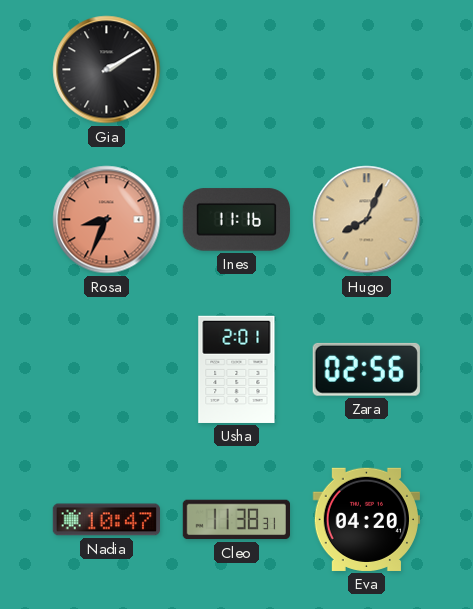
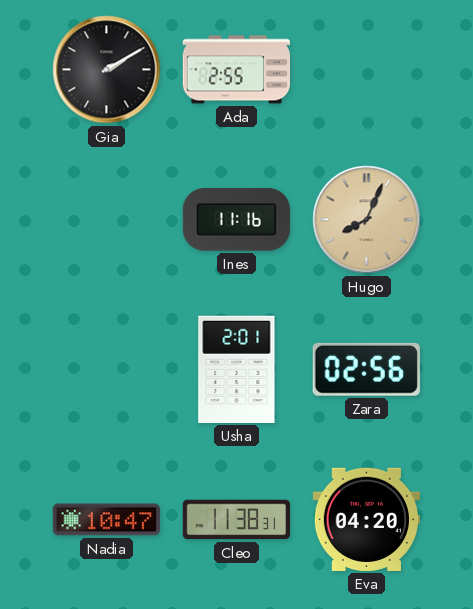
Ada: none -> 2:55 (236, 70)
Rosa: 8:34 -> none (107, 220)
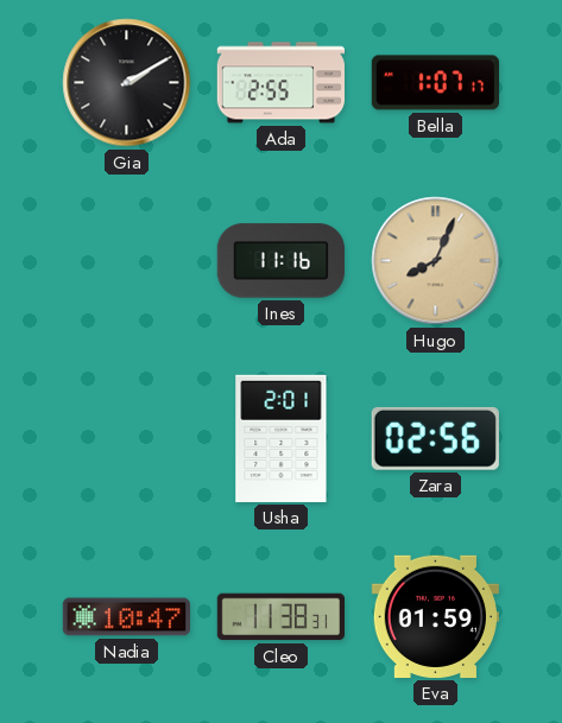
Bella: none -> 1:07 (435, 83)
Eva: 04:20 -> 01:59 (435, 616)
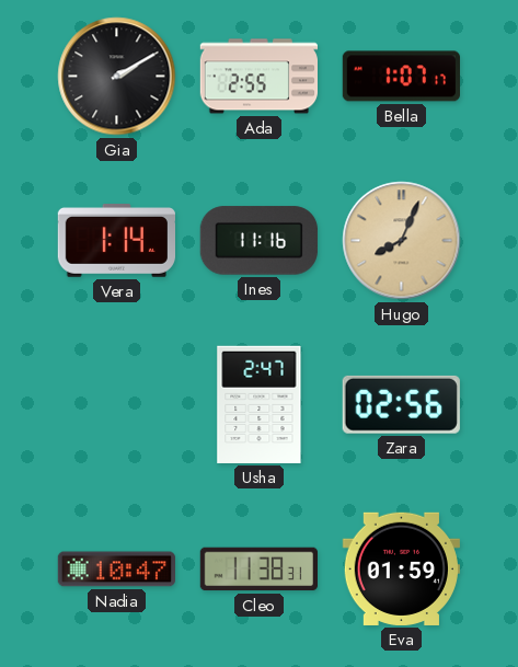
Vera: none -> 1:14 (116, 241)
Usha: 2:01 -> 2:47 (260, 404)
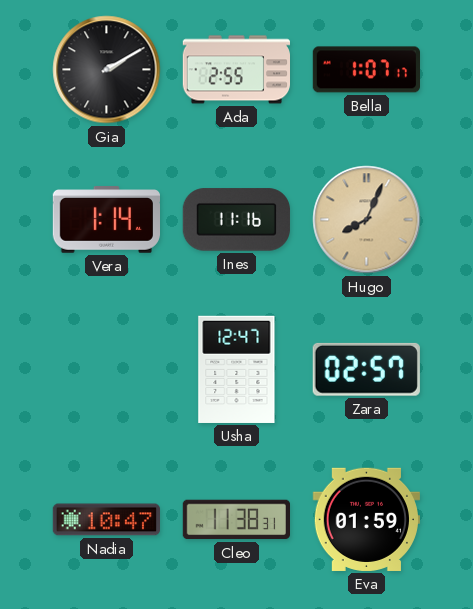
Usha: 2:47 -> 12:47 (237, 369)
Zara: 02:56 -> 02:57 (366, 369)
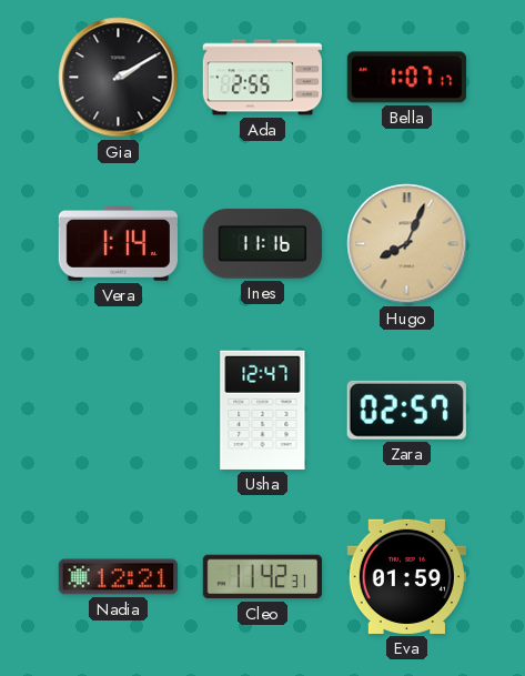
Nadia: 10:47 -> 12:21 (118, 577)
Cleo: 11:38 -> 11:42 (262, 577)
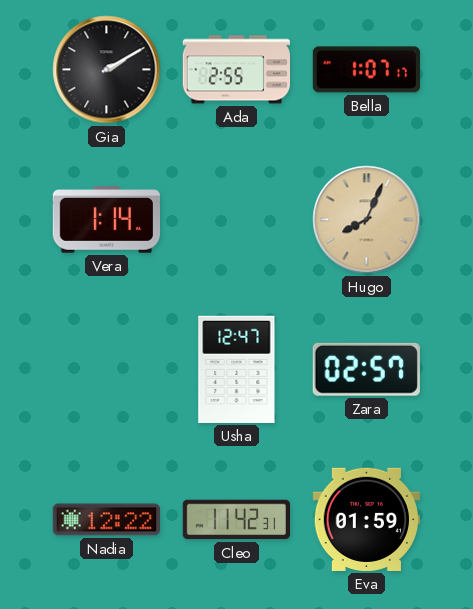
Ines: 11:16 -> none (262, 244)
Nadia: 12:21 -> 12:22 (106, 520)
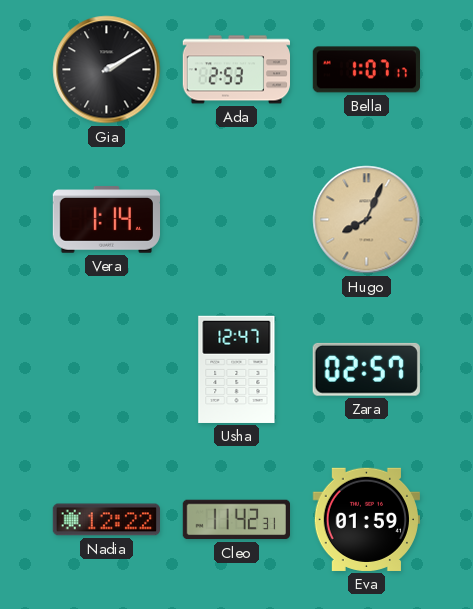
Ada: 2:55 -> 2:53 (236, 70)
